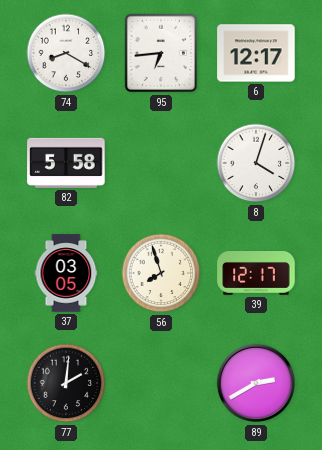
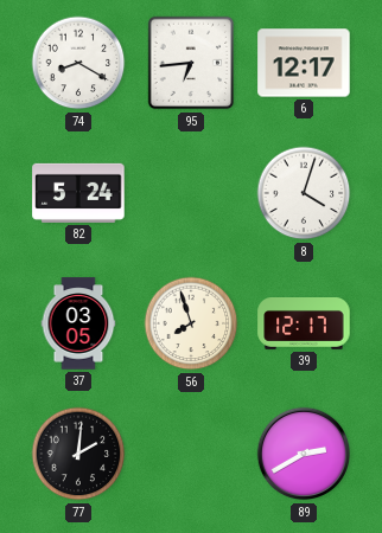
82: 5:58 -> 5:24 (78, 193)
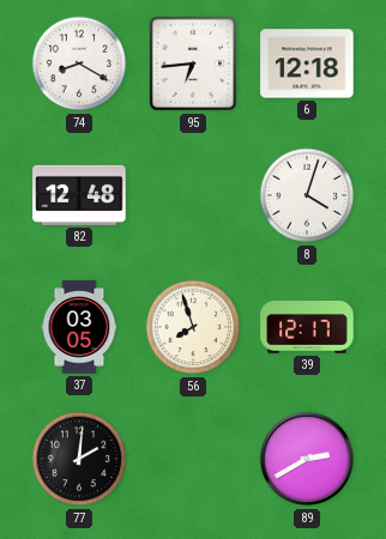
6: 12:17 -> 12:18 (307, 63)
82: 5:24 -> 12:48 (79, 195)
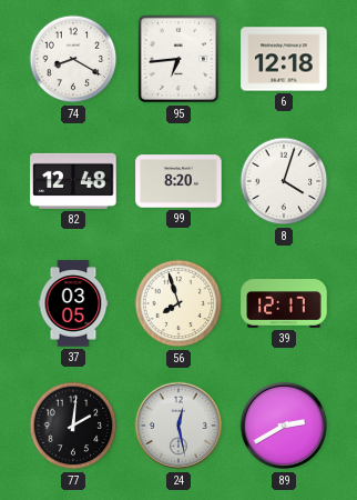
99: none -> 8:20 (178, 181)
24: none -> 12:28 (178, 426)
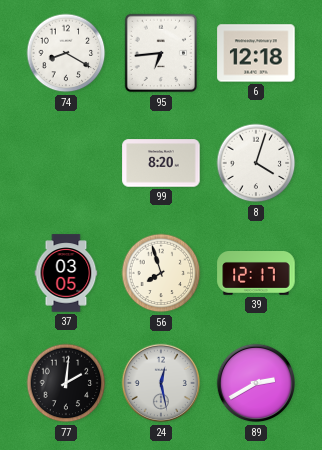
82: 12:48 -> none (73, 181)
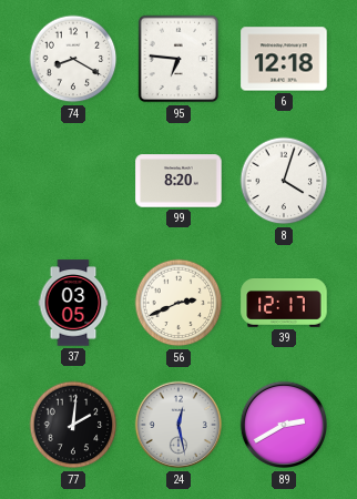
95: 6:44 -> 6:46 (178, 59)
56: 7:57 -> 2:41 (178, 303)
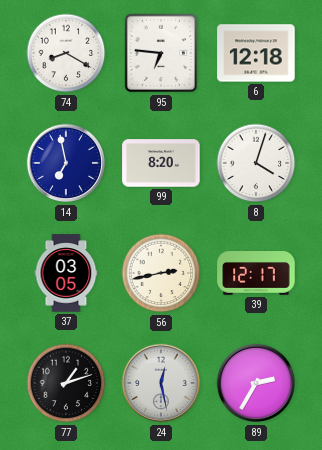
14: none -> 6:58 (66, 163)
56: 2:41 -> 2:43 (161, 273)
77: 2:01 -> 1:12 (66, 383)
89: 2:40 -> 2:35 (256, 383)
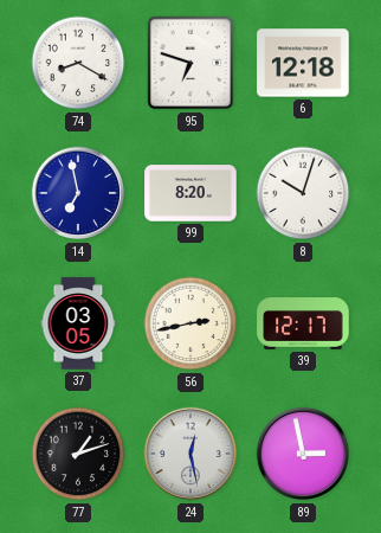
95: 6:46 -> 6:48 (190, 63)
8: 4:03 -> 10:03 (303, 193)
89: 2:35 -> 2:58 (303, 454)
